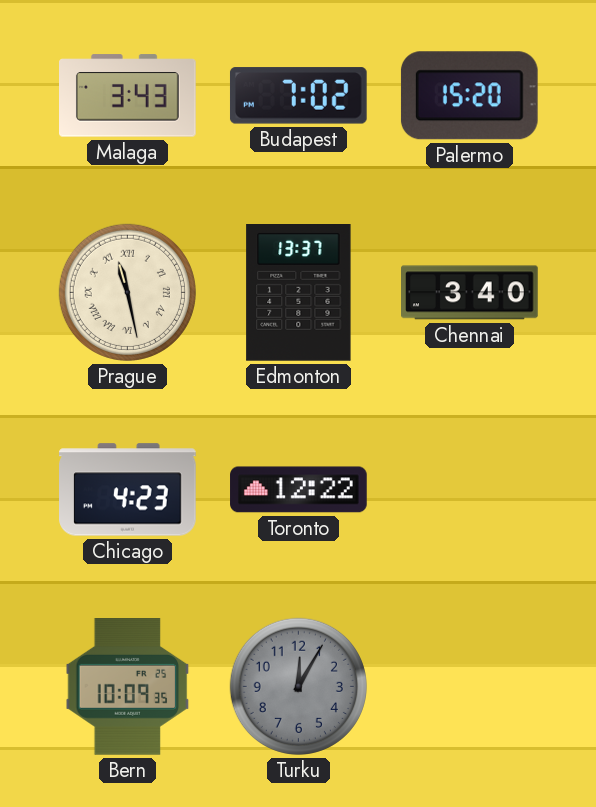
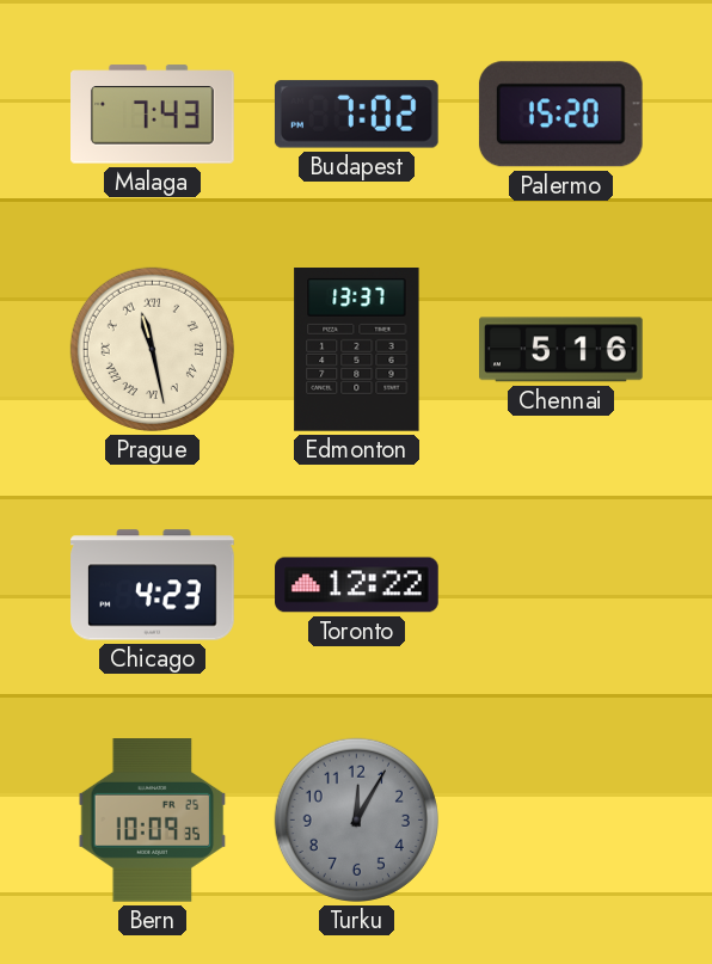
Malaga: 3:43 -> 7:43 (153, 115)
Chennai: 3:40 -> 5:16 (561, 350)
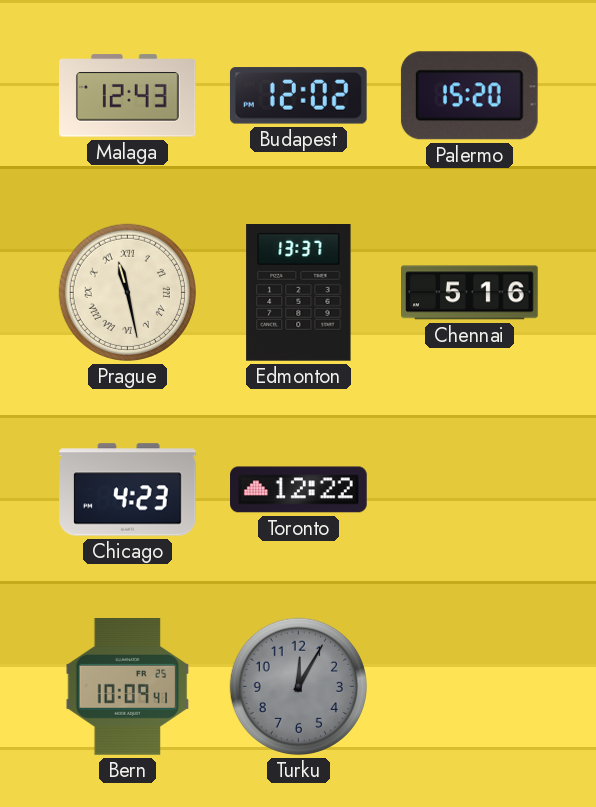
Malaga: 7:43 -> 12:43 (128, 96)
Budapest: 7:02 -> 12:02 (298, 96)
Bern: 10:09:35 -> 10:09:41 (128, 687)
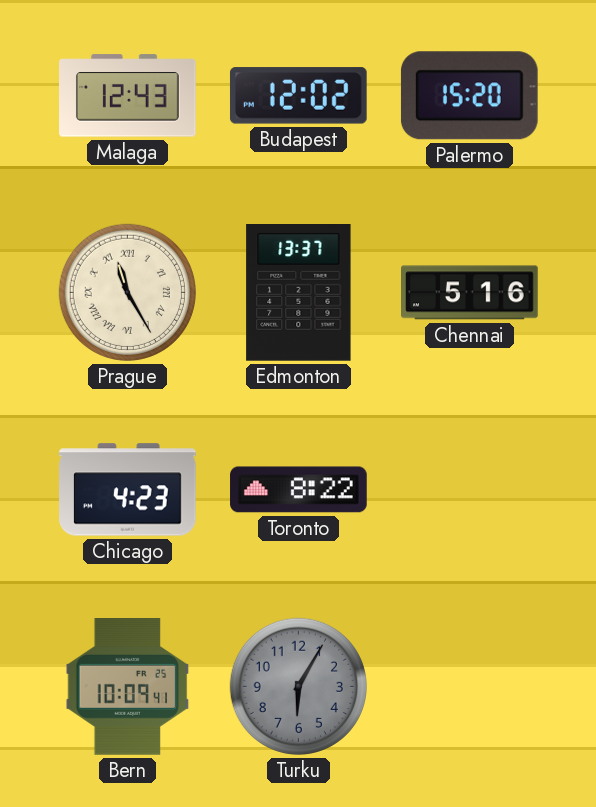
Prague: 11:28 -> 11:25 (127, 292)
Toronto: 12:22 -> 8:22 (299, 490)
Turku: 12:05 -> 6:05 (298, 686)
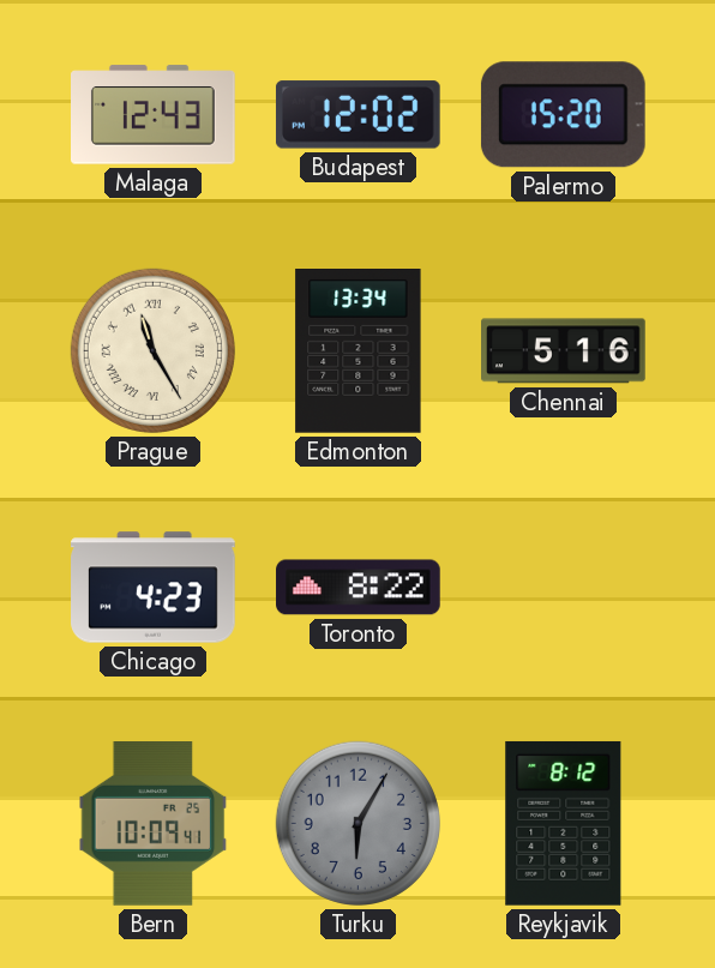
Edmonton: 13:37 -> 13:34 (359, 351)
Reykjavik: none -> 8:12 (564, 823)
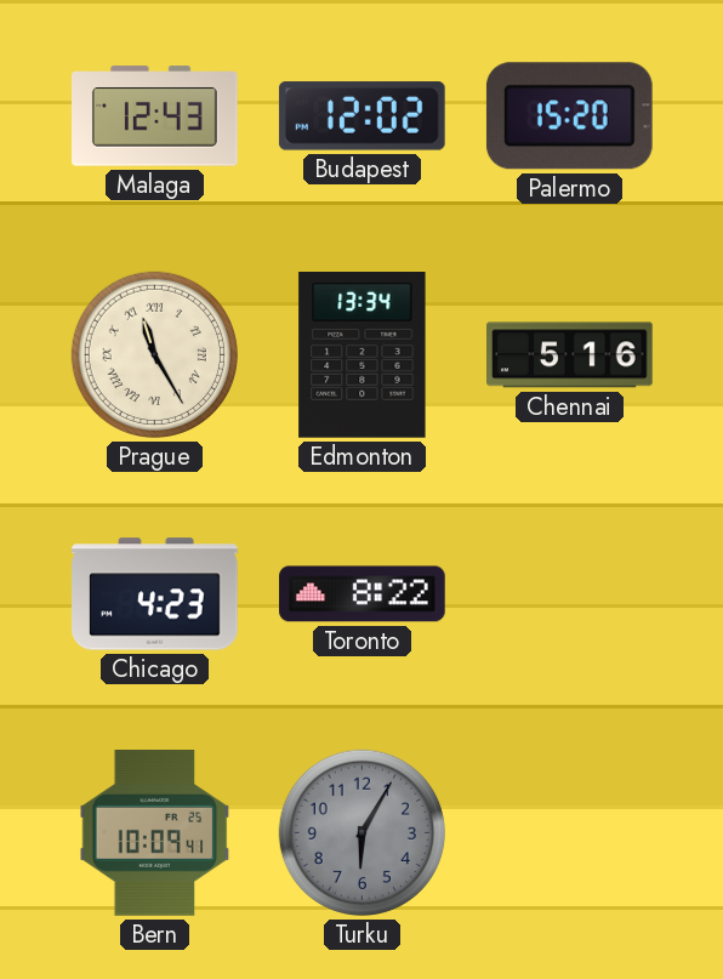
Reykjavik: 8:12 -> none (564, 823)
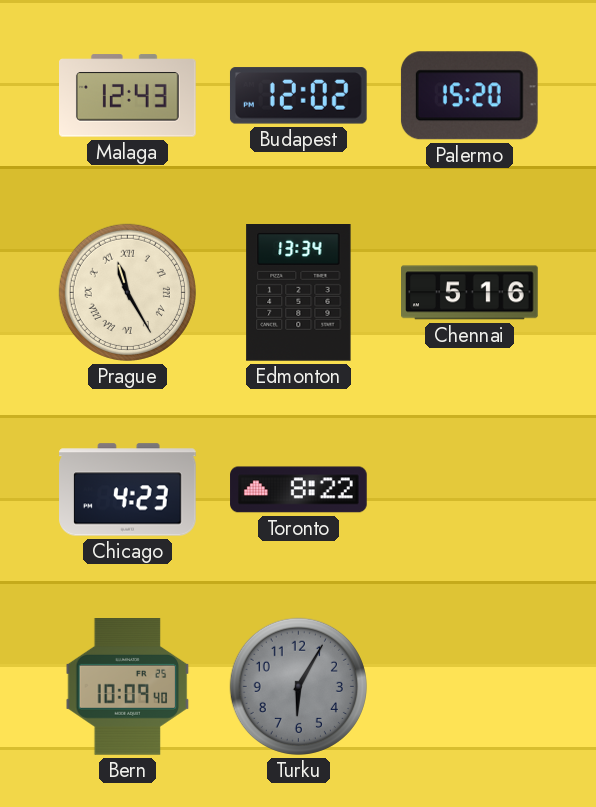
Bern: 10:09:41 -> 10:09:40 (128, 687)
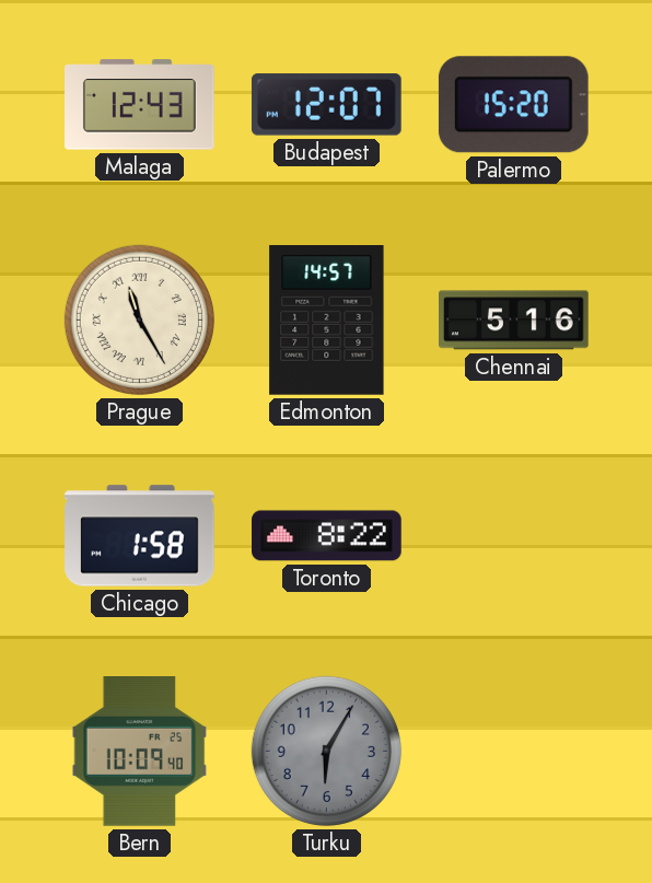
Budapest: 12:02 -> 12:07 (326, 105)
Edmonton: 13:34 -> 14:57 (327, 321)
Chicago: 4:23 -> 1:58 (140, 536)
